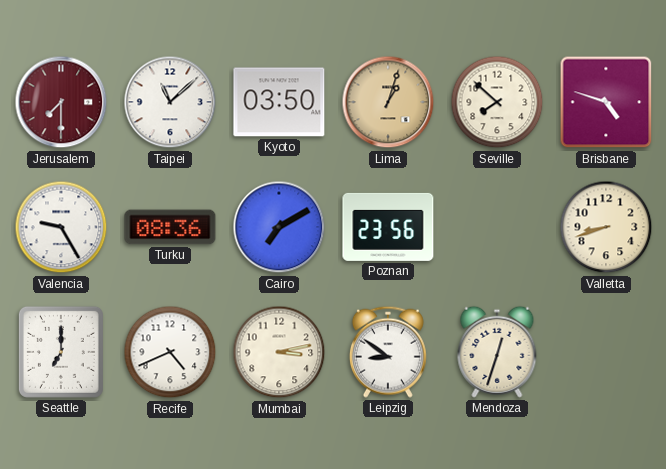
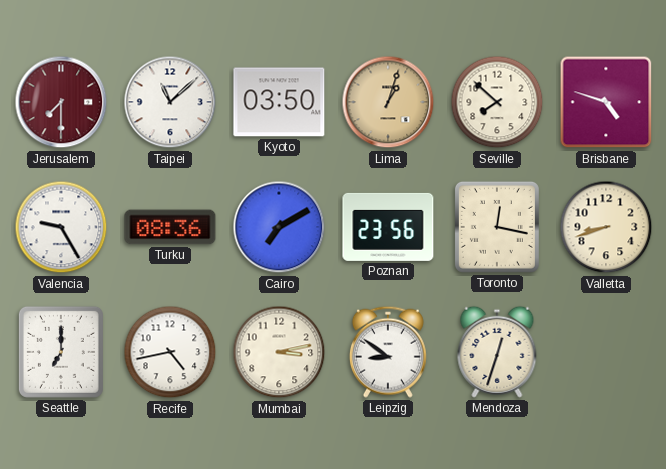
Toronto: none -> 12:17 (497, 227)
Recife: 4:41 -> 4:43 (170, 352)
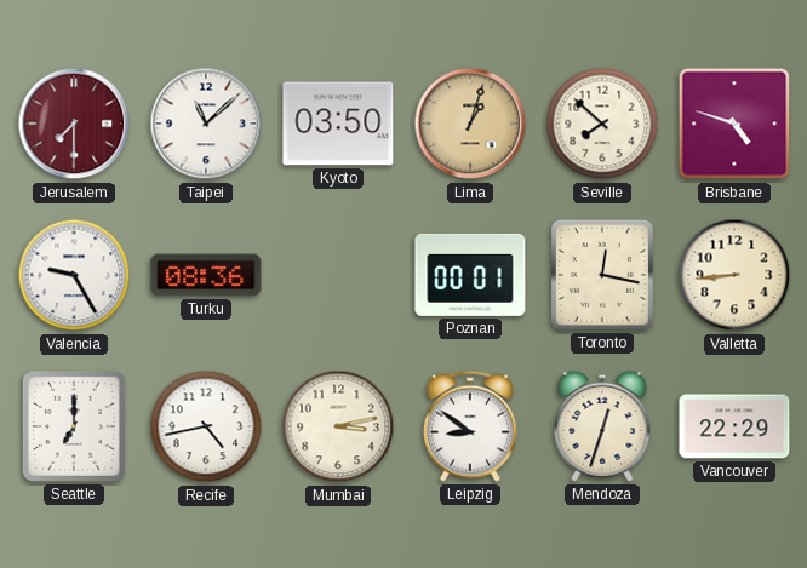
Cairo: 7:10 -> none (279, 227)
Poznan: 23:56 -> 00:01 (470, 275)
Valletta: 8:42 -> 8:44 (734, 275)
Vancouver: none -> 22:29 (734, 426)
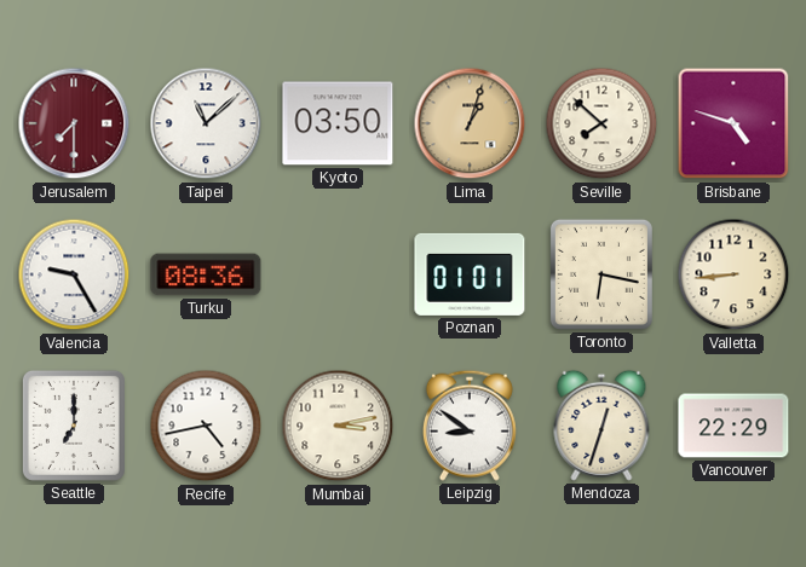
Poznan: 00:01 -> 01:01 (470, 274)
Toronto: 12:17 -> 6:17 (601, 274)
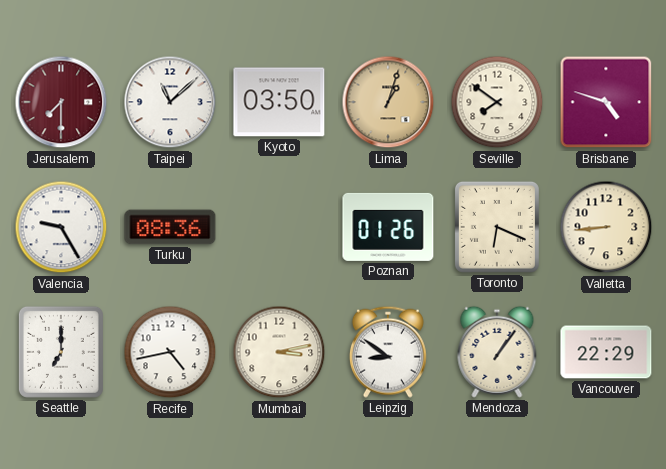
Seville: 7:52 -> 7:51 (497, 102)
Poznan: 01:01 -> 01:26 (388, 227)
Toronto: 6:17 -> 6:19 (497, 227)
Mendoza: 12:33 -> 1:06 (497, 352)
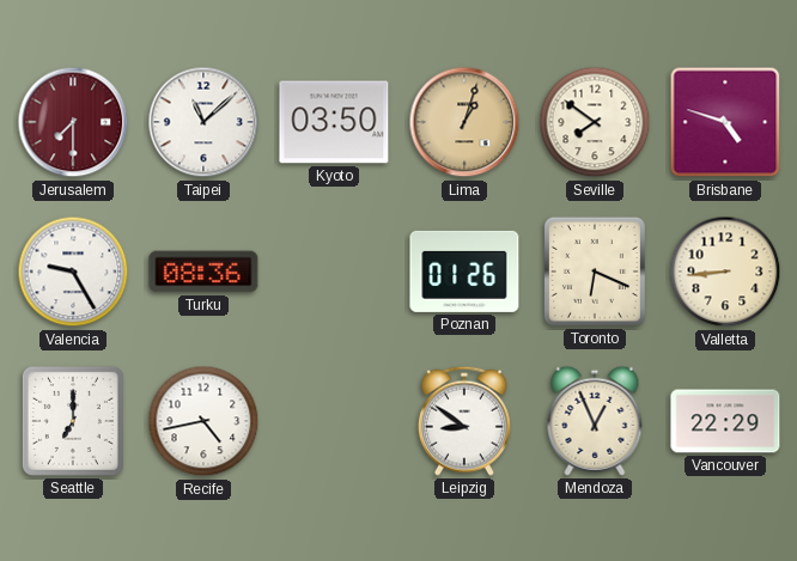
Mumbai: 3:13 -> none (279, 352)
Mendoza: 1:06 -> 12:56 (595, 421)
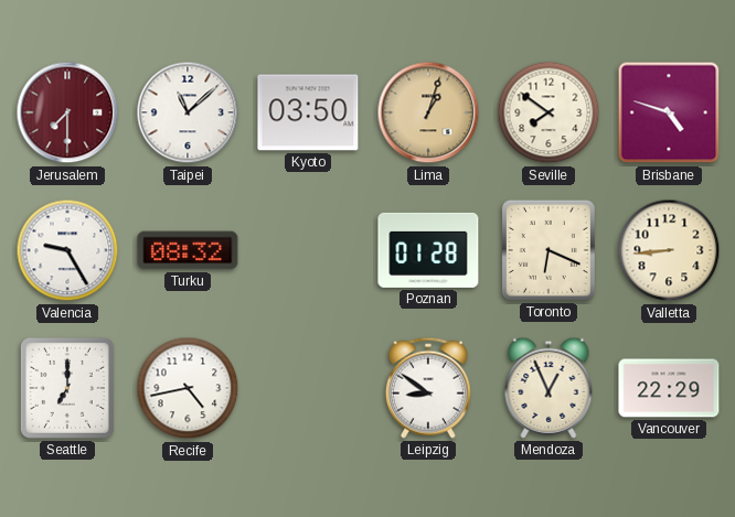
Turku: 08:36 -> 08:32 (188, 250)
Poznan: 01:26 -> 01:28 (428, 250)
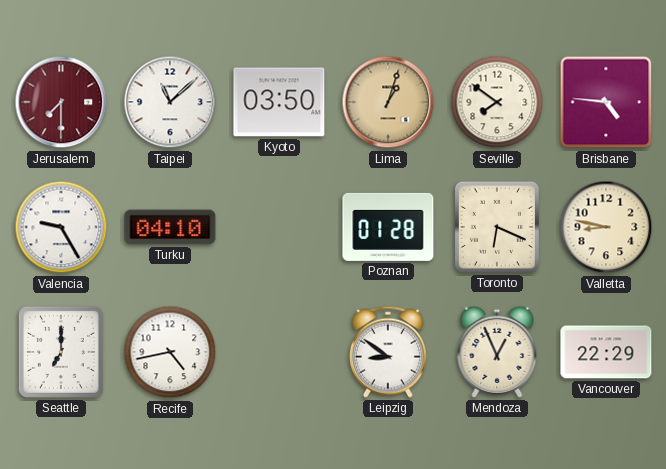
Brisbane: 4:48 -> 4:46 (606, 102)
Turku: 08:32 -> 04:10 (170, 227)
Valletta: 8:44 -> 8:47 (606, 227)
